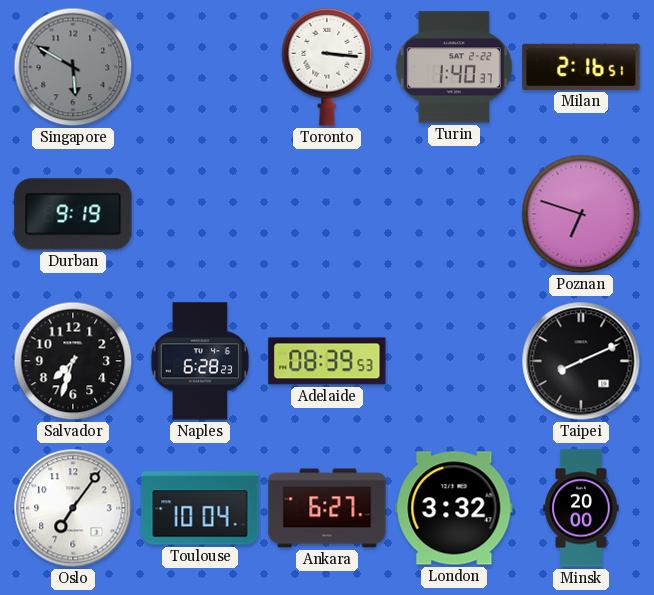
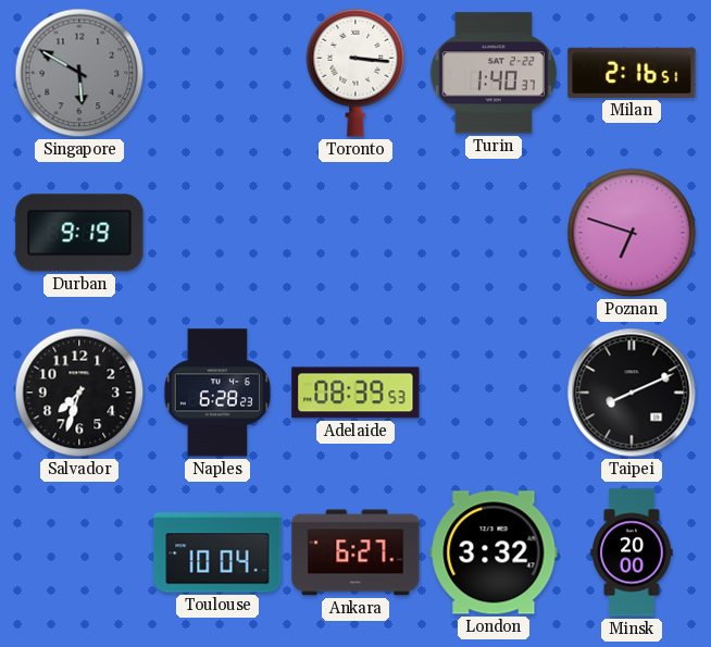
Oslo: 7:06 -> none (73, 508)
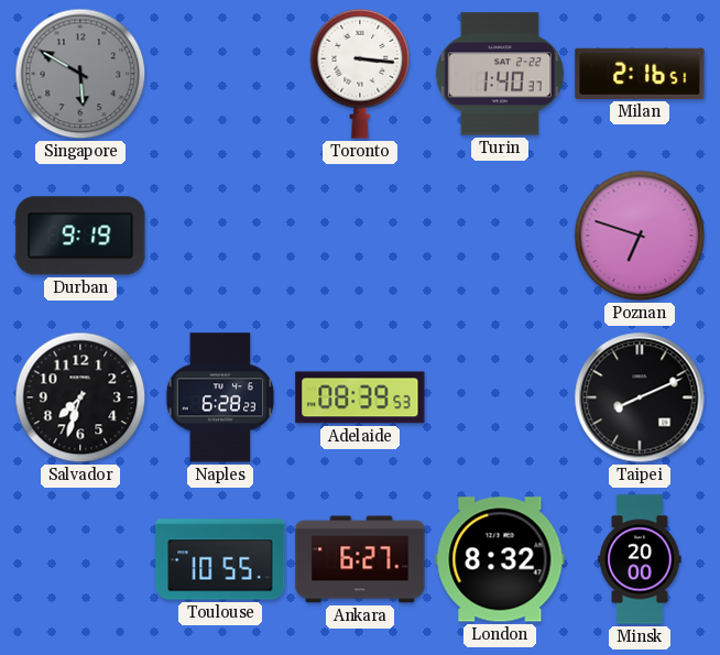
Toulouse: 10:04 -> 10:55 (220, 559)
London: 3:32 -> 8:32 (500, 559)
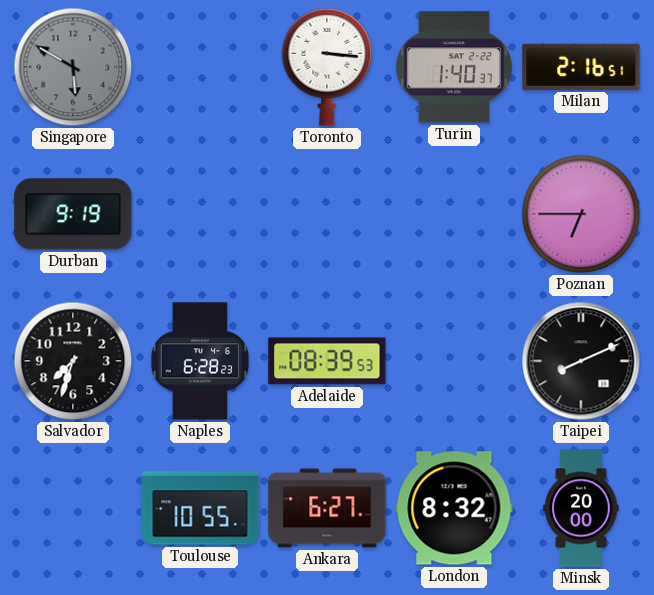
Poznan: 6:48 -> 6:45 (581, 214)
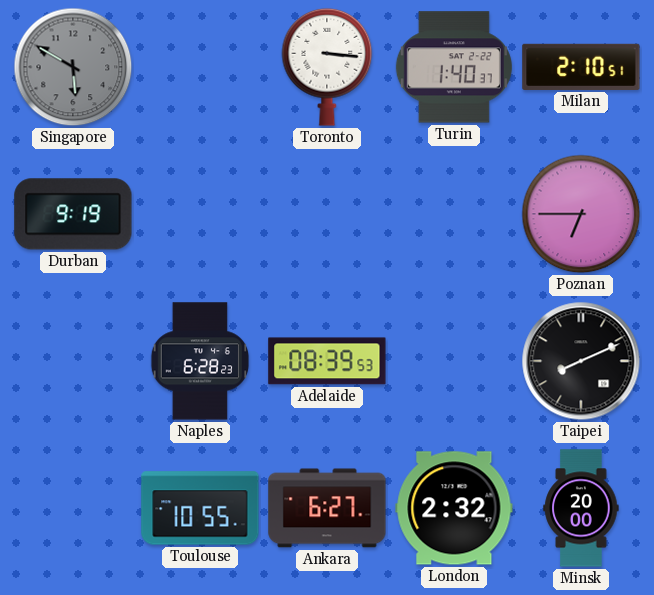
Milan: 2:16 -> 2:10 (581, 67)
Salvador: 7:33 -> none (73, 361)
London: 8:32 -> 2:32 (454, 508)
